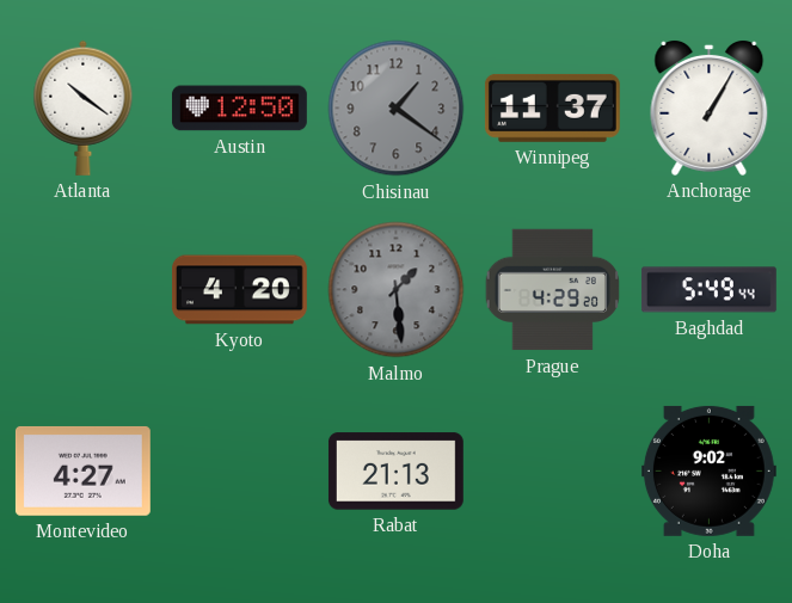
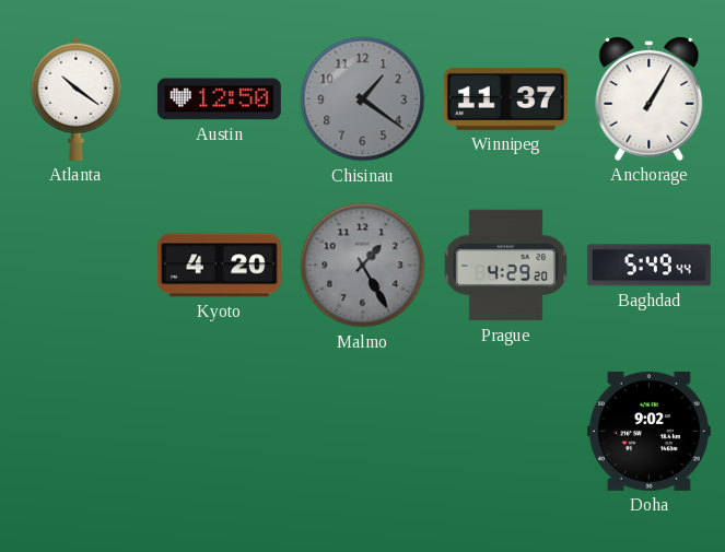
Malmo: 1:29 -> 1:25 (363, 266)
Montevideo: 4:27 -> none (82, 472)
Rabat: 21:13 -> none (395, 472)
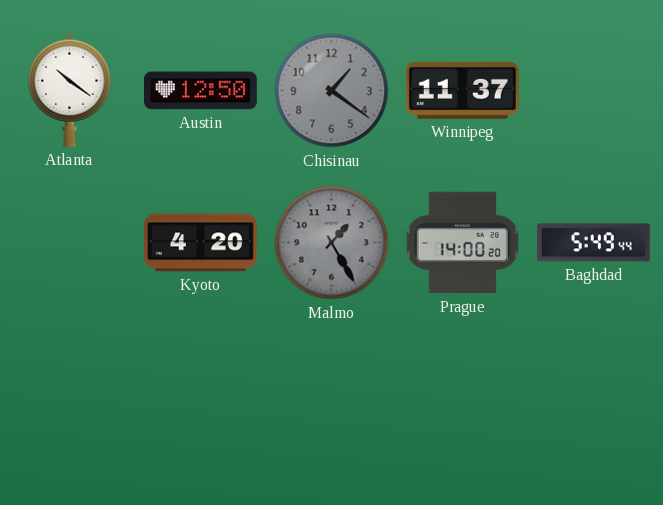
Anchorage: 1:05 -> none (650, 98)
Prague: 4:29 -> 14:00 (462, 243)
Doha: 9:02 -> none (648, 431)
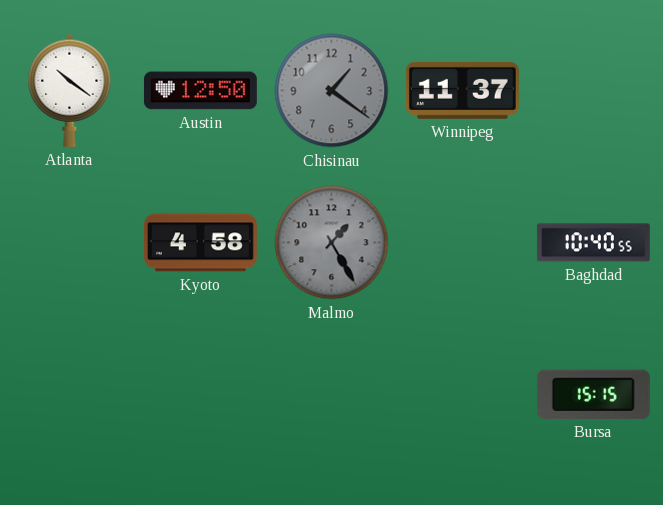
Kyoto: 4:20 -> 4:58 (201, 243)
Prague: 14:00 -> none (462, 243)
Baghdad: 5:49 -> 10:40 (593, 243)
Bursa: none -> 15:15 (593, 394)
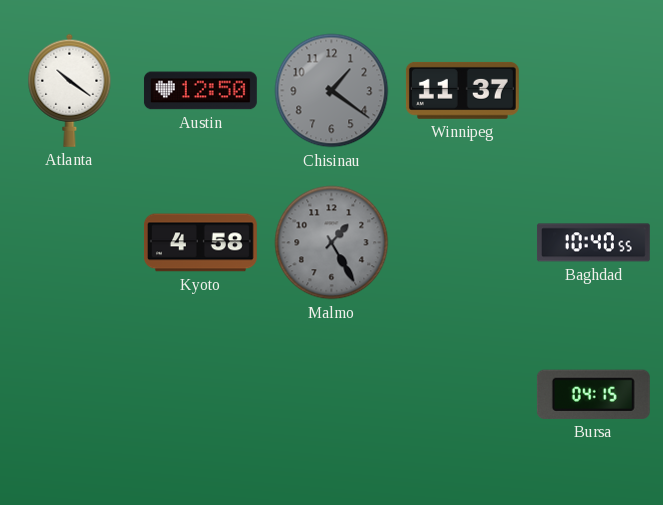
Bursa: 15:15 -> 04:15 (593, 394)
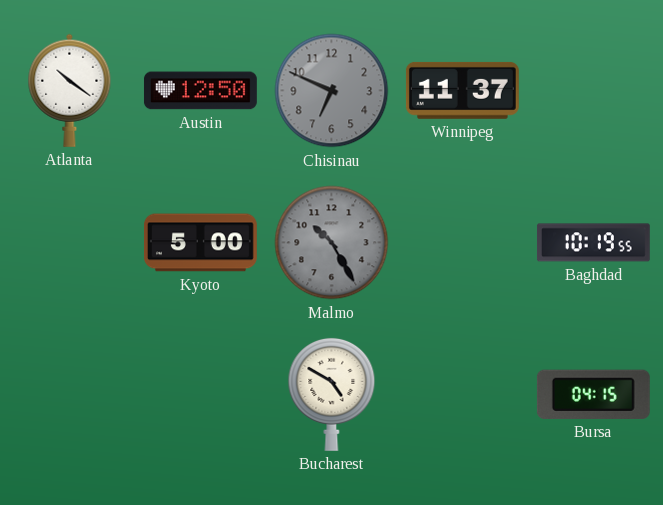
Chisinau: 1:21 -> 6:49 (332, 91)
Kyoto: 4:58 -> 5:00 (201, 243)
Malmo: 1:25 -> 10:25 (332, 243)
Baghdad: 10:40 -> 10:19 (593, 243)
Bucharest: none -> 4:50 (332, 394)
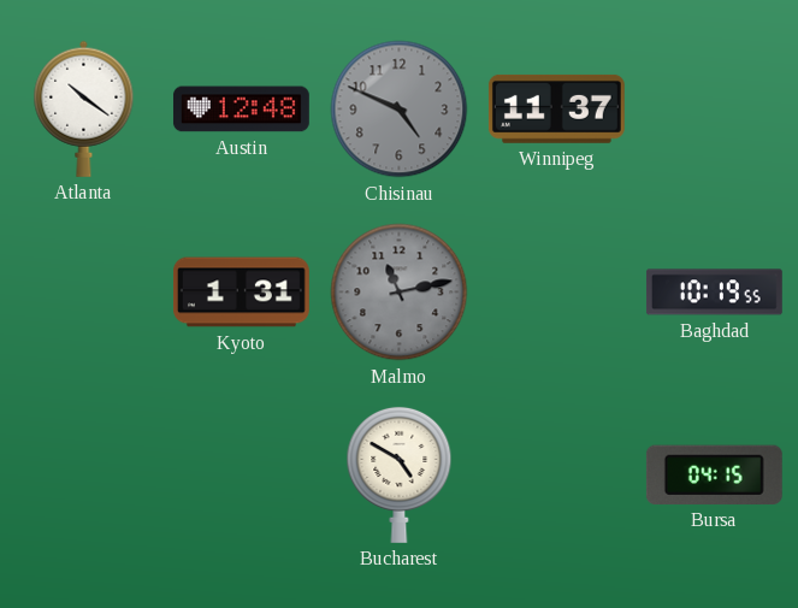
Austin: 12:50 -> 12:48 (241, 110)
Chisinau: 6:49 -> 4:49 (400, 110)
Kyoto: 5:00 -> 1:31 (242, 293)
Malmo: 10:25 -> 11:13 (400, 293)
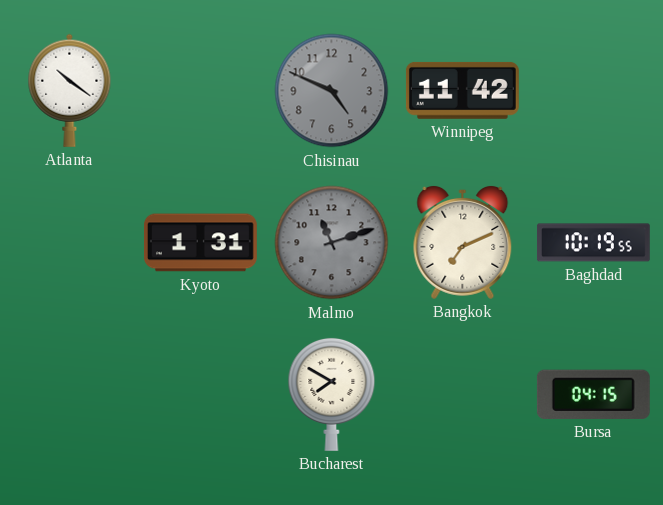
Austin: 12:48 -> none (241, 110)
Winnipeg: 11:37 -> 11:42 (462, 90)
Malmo: 11:13 -> 11:12 (332, 243)
Bangkok: none -> 7:11 (463, 242)
Bucharest: 4:50 -> 7:50 (332, 394)
